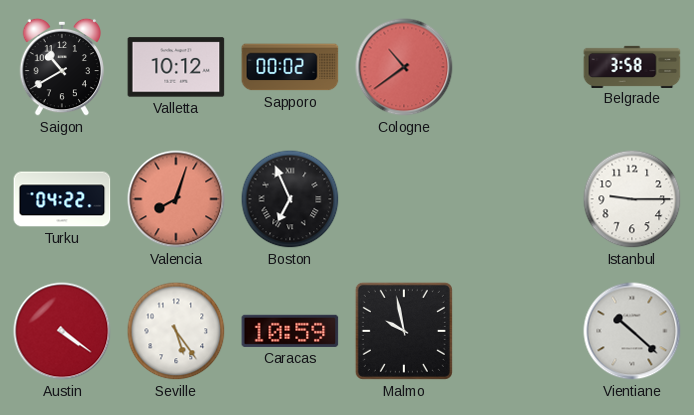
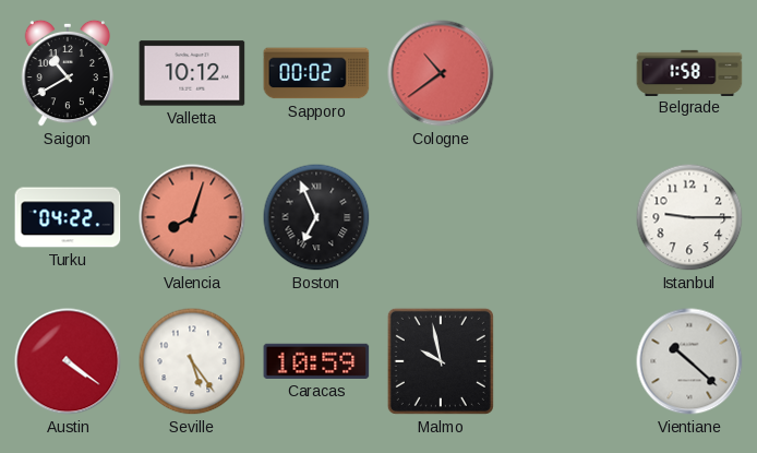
Belgrade: 3:58 -> 1:58 (689, 72)
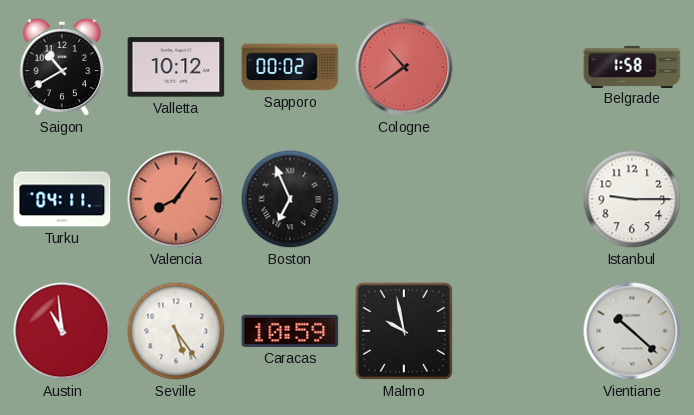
Turku: 04:22 -> 04:11 (62, 199)
Valencia: 8:03 -> 8:06 (176, 199)
Austin: 4:21 -> 10:59 (62, 331)
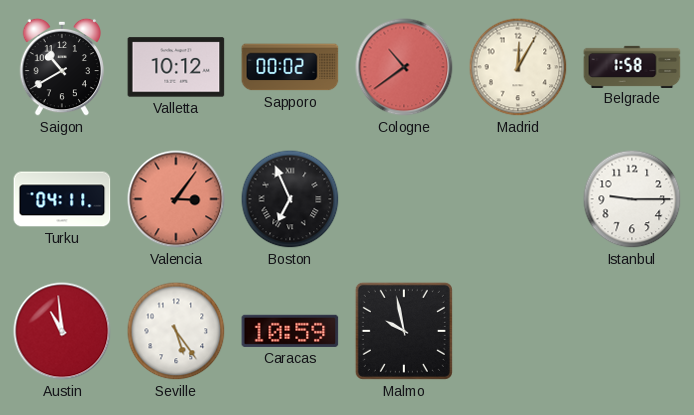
Madrid: none -> 12:05 (518, 67)
Valencia: 8:06 -> 3:06 (176, 199)
Vientiane: 10:22 -> none (632, 331)
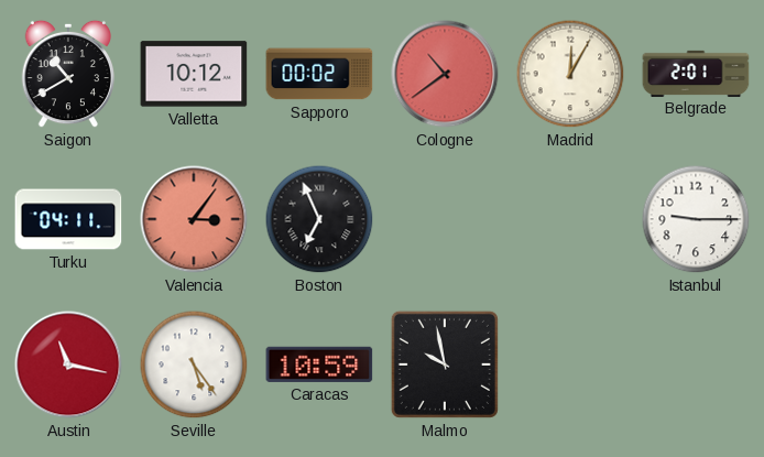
Belgrade: 1:58 -> 2:01 (696, 73)
Austin: 10:59 -> 11:17 (68, 364)
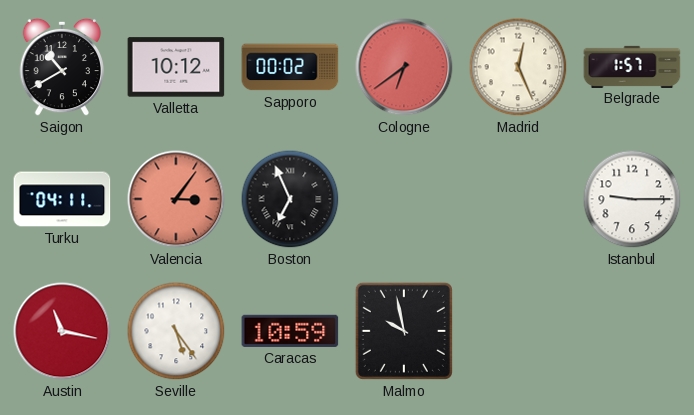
Cologne: 10:39 -> 6:39 (404, 67)
Madrid: 12:05 -> 12:26 (518, 67)
Belgrade: 2:01 -> 1:57 (632, 66)
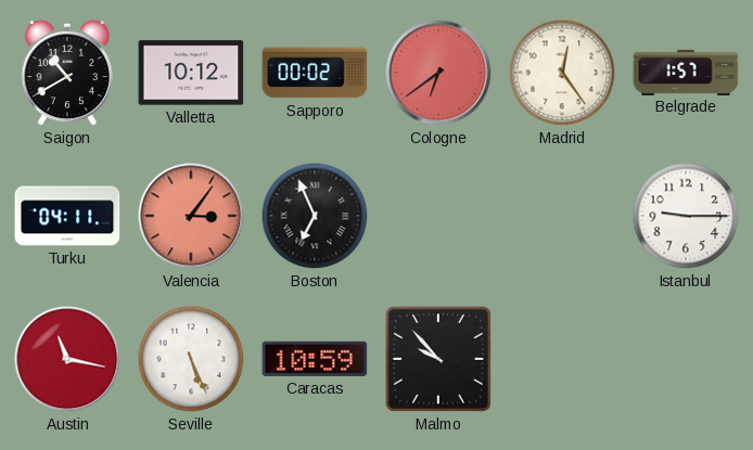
Madrid: 12:26 -> 12:24 (562, 73)
Seville: 5:24 -> 5:26 (191, 359)
Malmo: 9:58 -> 9:53 (438, 359)
